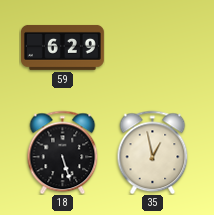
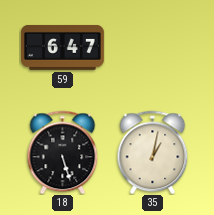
59: 6:29 -> 6:47 (62, 47)
35: 12:58 -> 1:02 (153, 152)
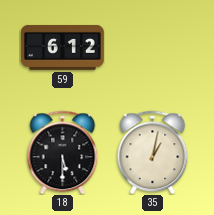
59: 6:47 -> 6:12 (62, 47)
18: 5:27 -> 5:30 (63, 152)
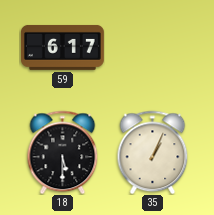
59: 6:12 -> 6:17 (62, 47)
35: 1:02 -> 1:04 (153, 152)
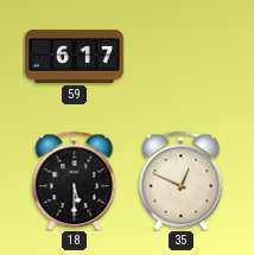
35: 1:04 -> 12:49 (182, 180)
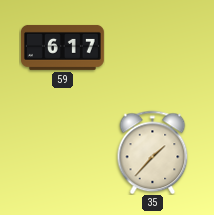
18: 5:30 -> none (75, 180)
35: 12:49 -> 1:37 (153, 152)
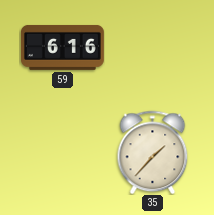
59: 6:17 -> 6:16 (62, 47)
